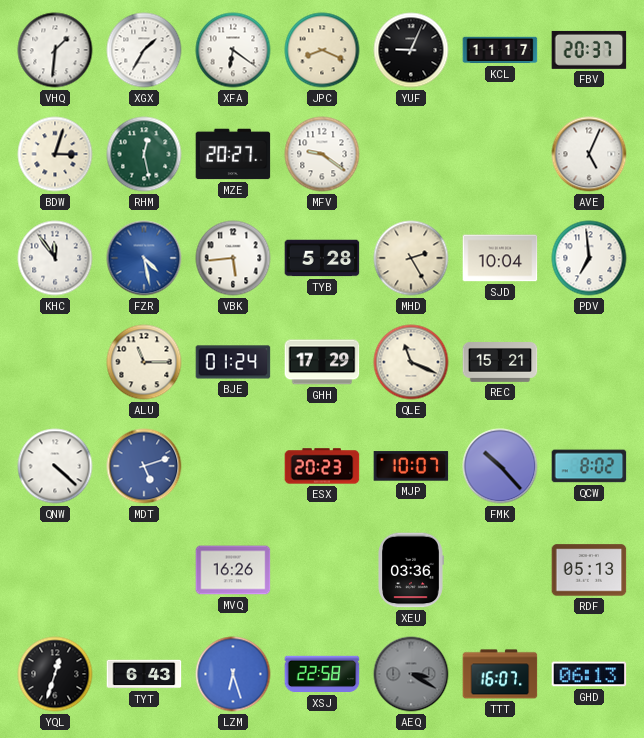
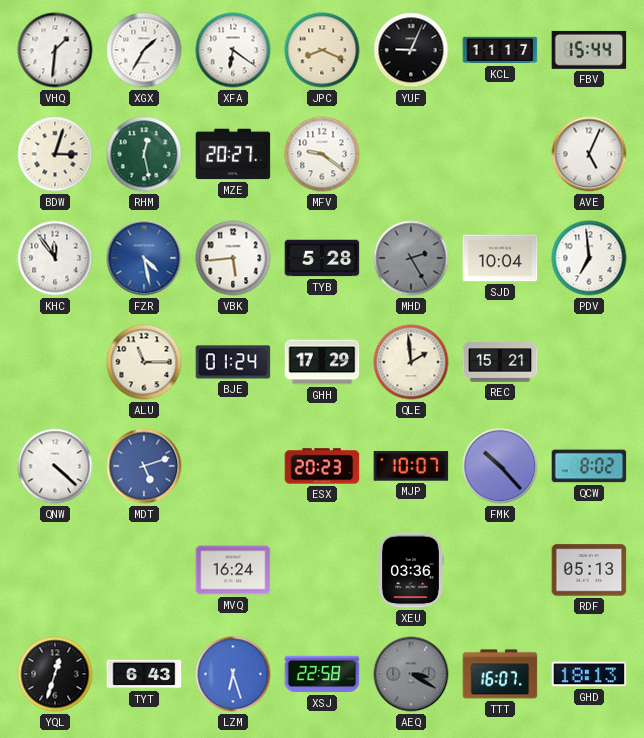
FBV: 20:37 -> 15:44 (589, 50)
MHD dial: cream -> grey (411, 258)
QLE: 11:19 -> 1:59 (411, 362)
MVQ: 16:26 -> 16:24 (233, 570)
GHD: 06:13 -> 18:13 (589, 674)
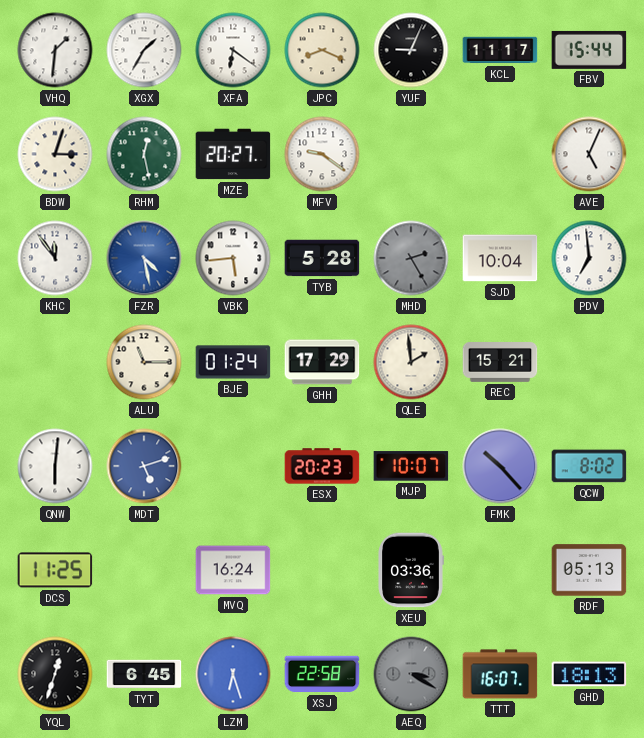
QNW: 4:22 -> 6:01 (55, 466)
DCS: none -> 11:25 (55, 570)
TYT: 6:43 -> 6:45 (144, 674)
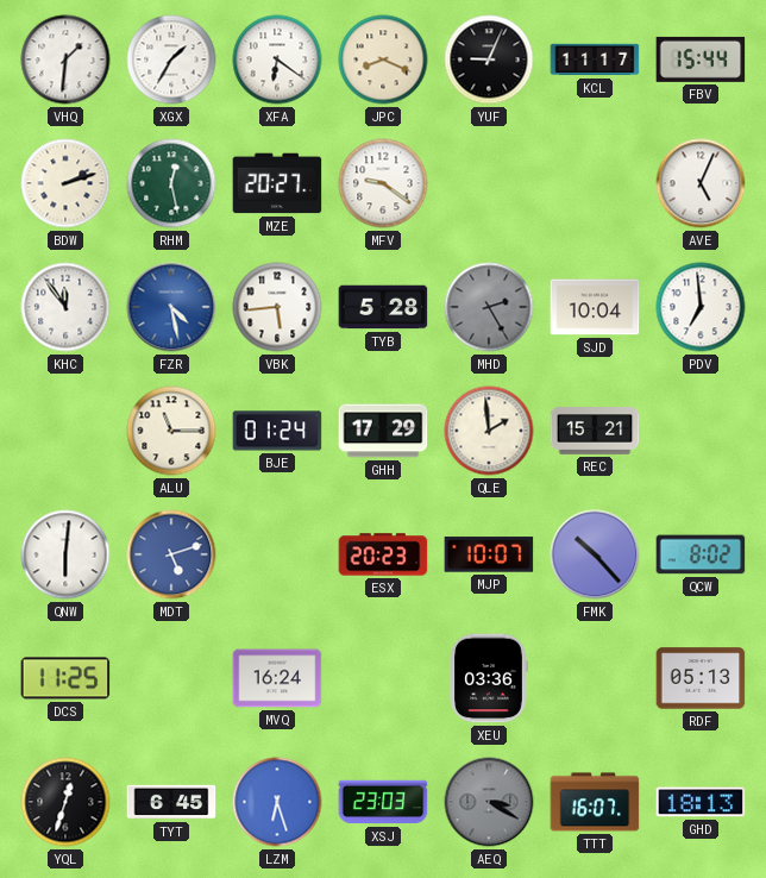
BDW: 3:03 -> 2:12 (65, 183)
XSJ: 22:58 -> 23:03 (383, 802)
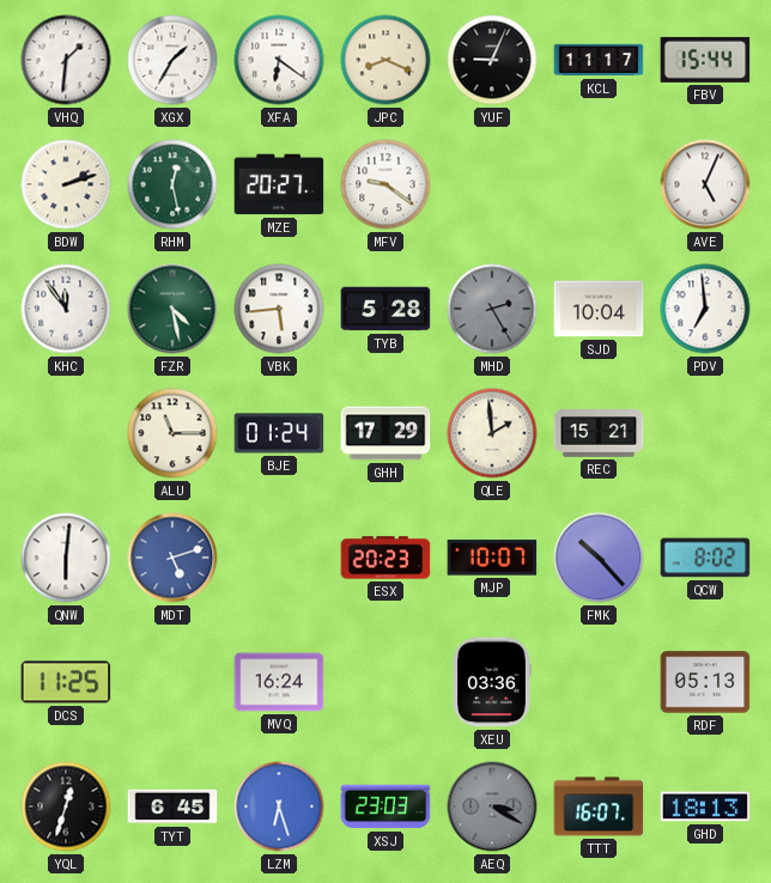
FZR dial: blue -> green (172, 309)
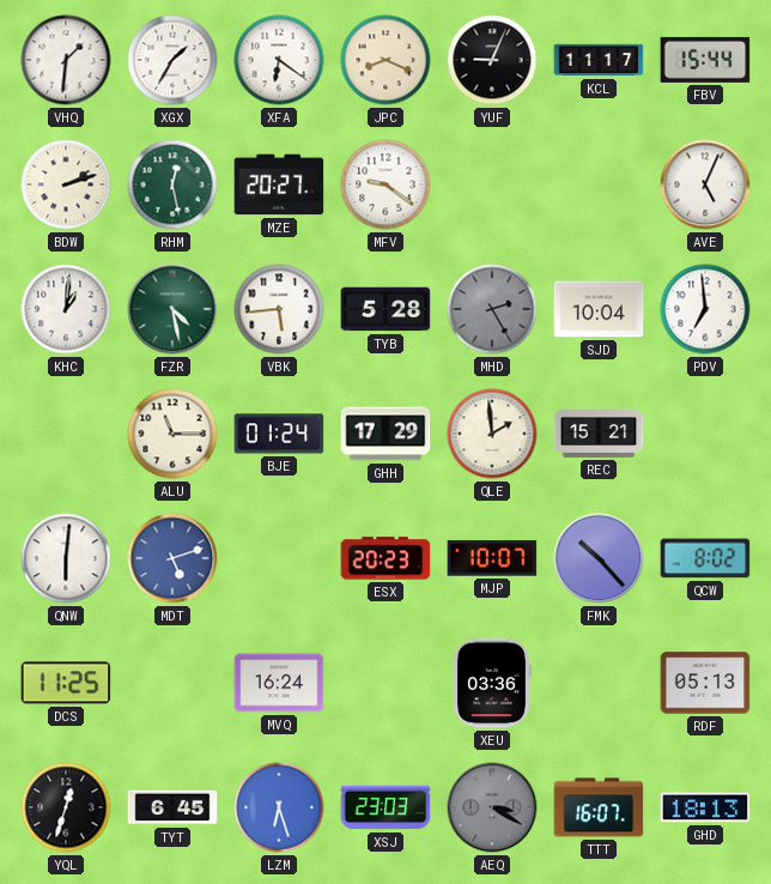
KHC: 11:54 -> 1:01 (66, 309)
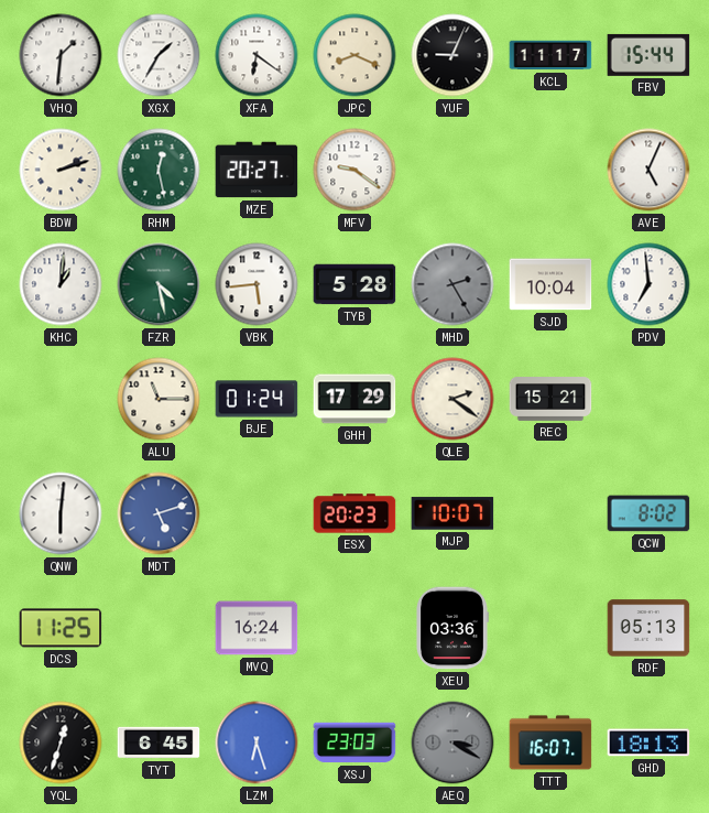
QLE: 1:59 -> 2:21 (452, 399)
FMK: 10:23 -> none (599, 558)
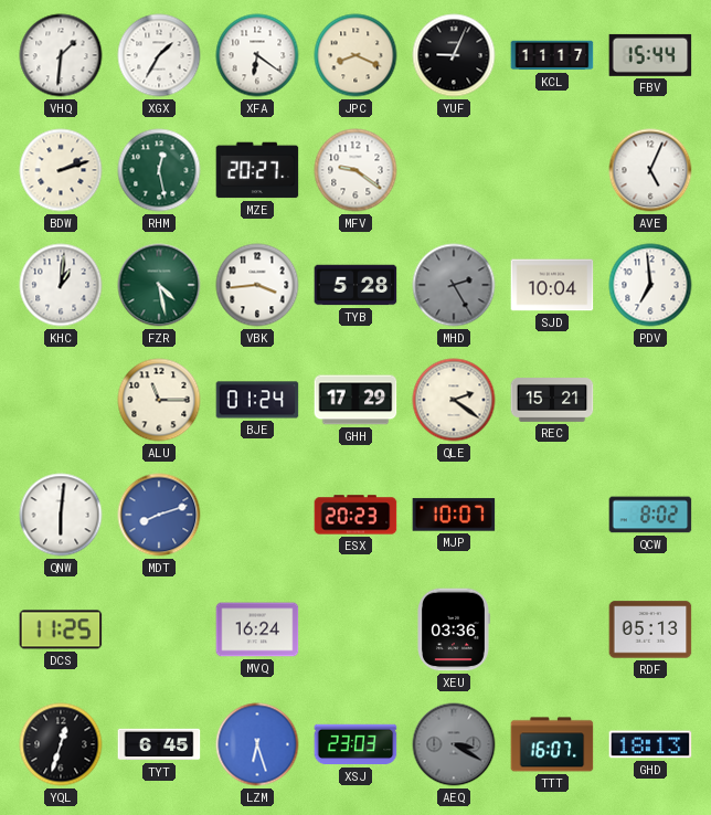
VBK: 5:44 -> 3:44 (257, 285)
MDT: 5:12 -> 8:12 (159, 515)
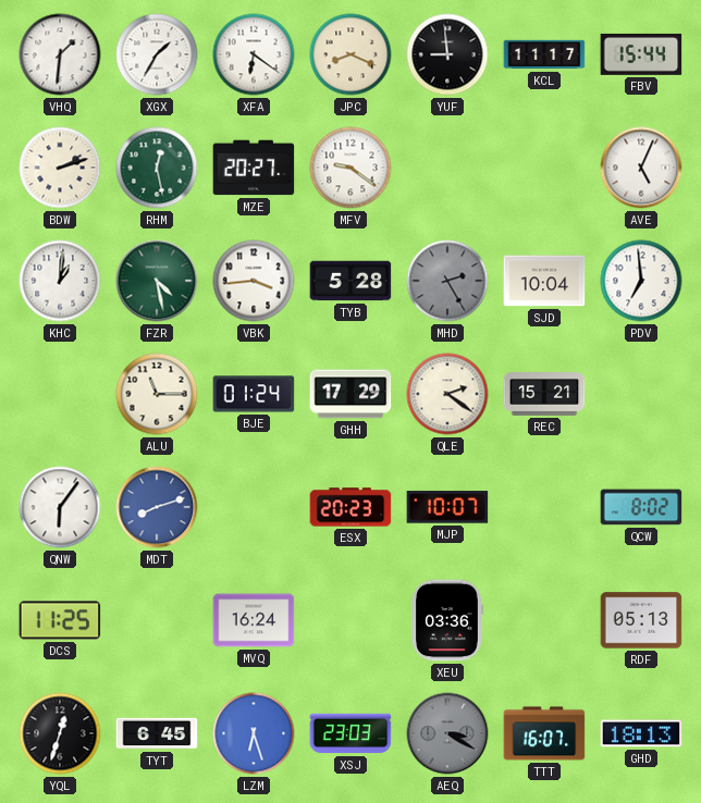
YUF: 9:04 -> 8:59 (447, 54)
QNW: 6:01 -> 6:06 (60, 507)
